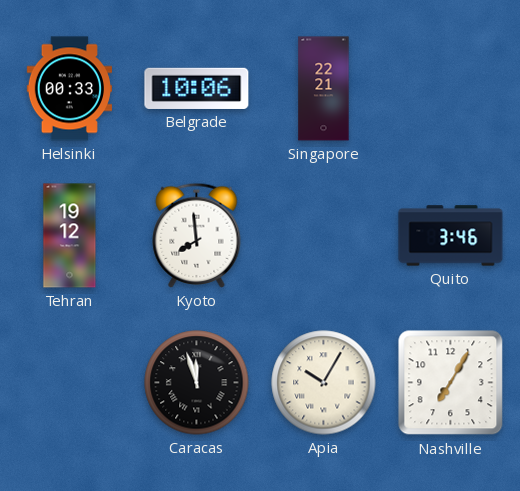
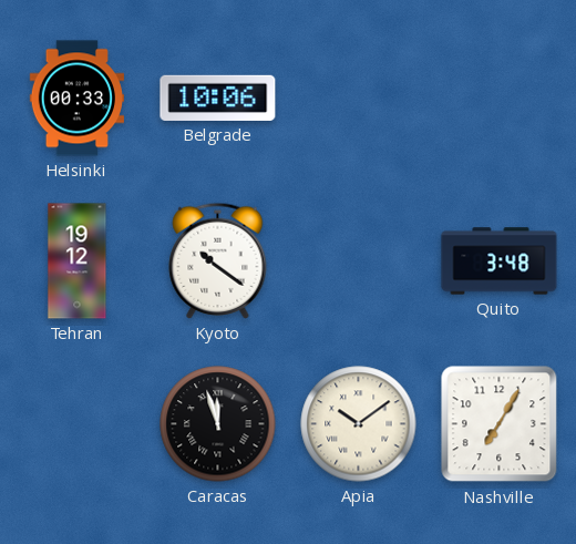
Singapore: 22:21 -> none (324, 89)
Kyoto: 7:59 -> 10:21 (218, 260)
Quito: 3:46 -> 3:48 (500, 261)
Apia: 10:05 -> 10:09 (359, 424)
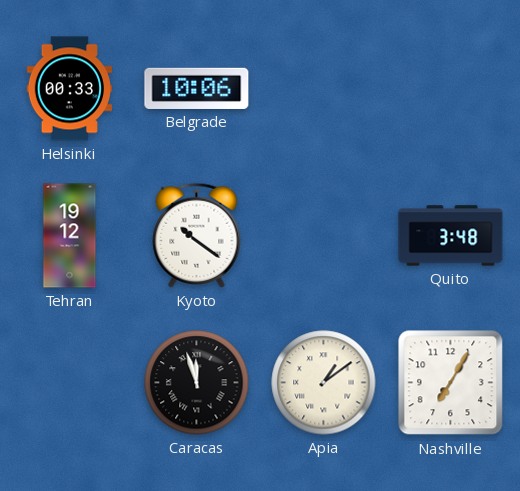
Apia: 10:09 -> 1:09 (324, 383)
